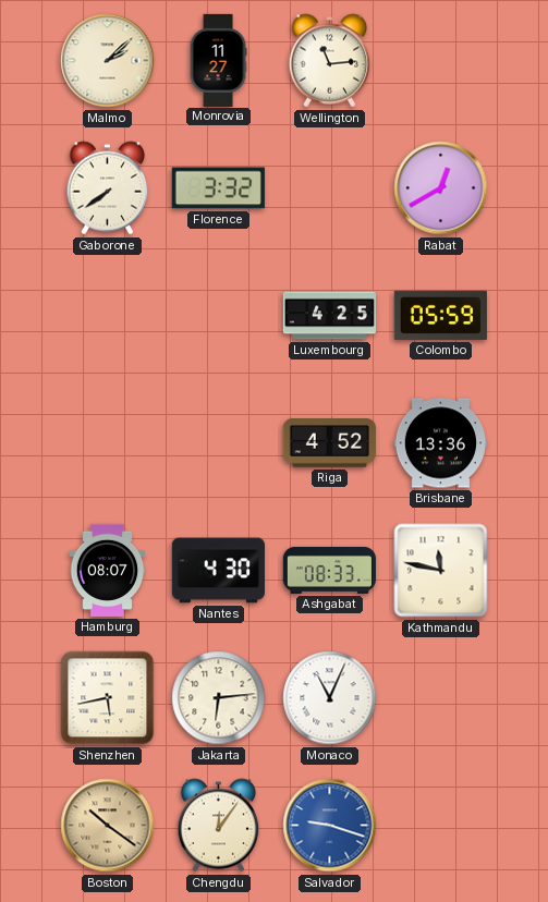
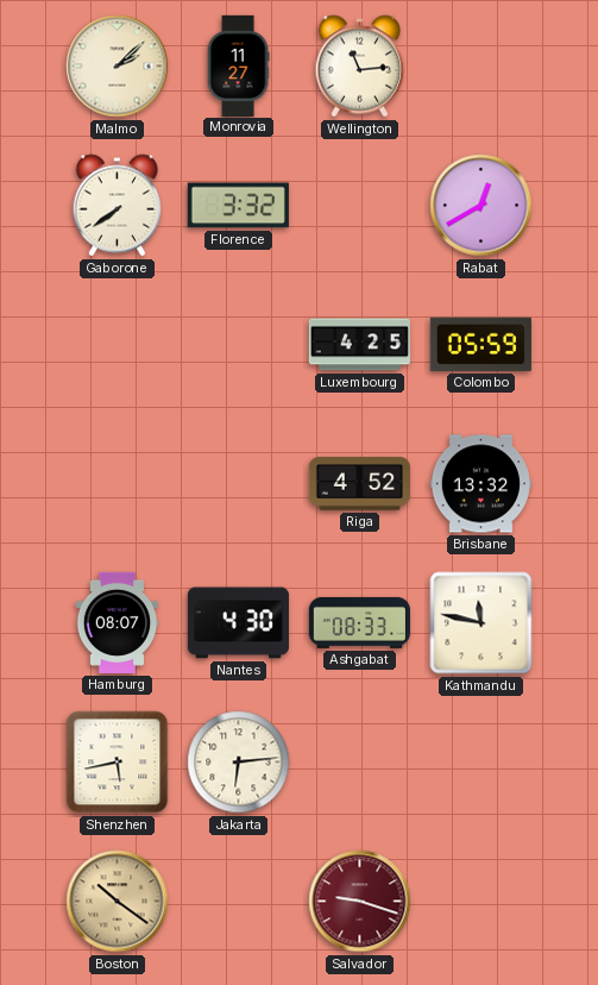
Brisbane: 13:36 -> 13:32 (480, 484)
Monaco: 11:04 -> none (330, 698)
Chengdu: 12:06 -> none (219, 826)
Salvador dial: blue -> burgundy (360, 902)
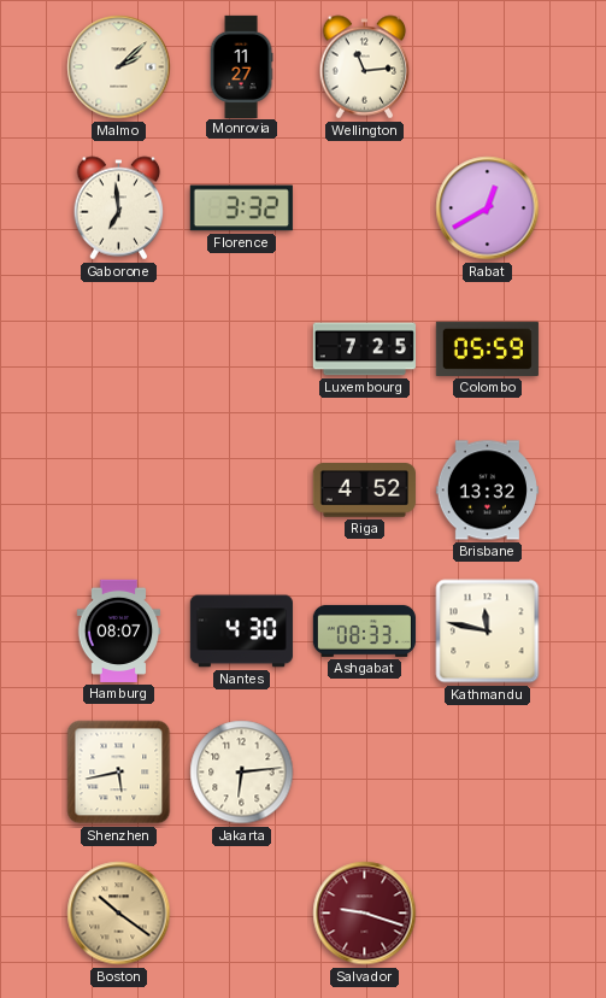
Gaborone: 7:39 -> 6:59 (119, 209)
Luxembourg: 4:25 -> 7:25 (364, 350)
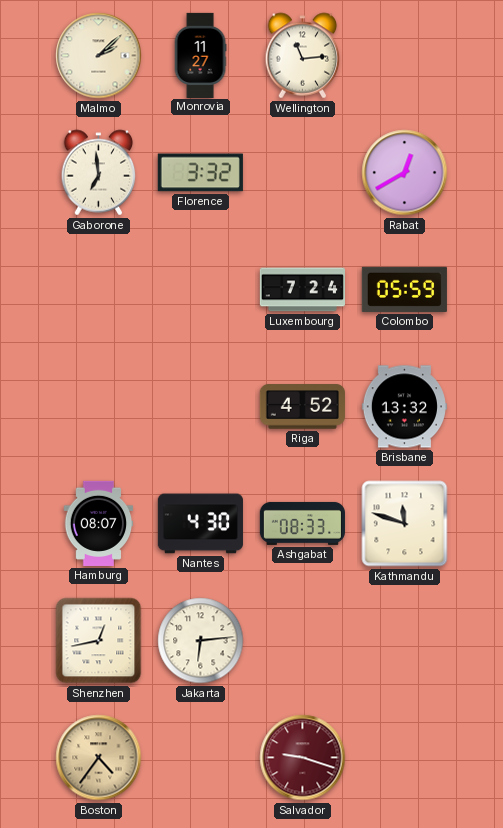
Luxembourg: 7:25 -> 7:24 (302, 290)
Kathmandu: 11:47 -> 11:48 (405, 524)
Shenzhen: 5:43 -> 12:43 (99, 641)
Boston: 10:21 -> 4:36 (99, 758)
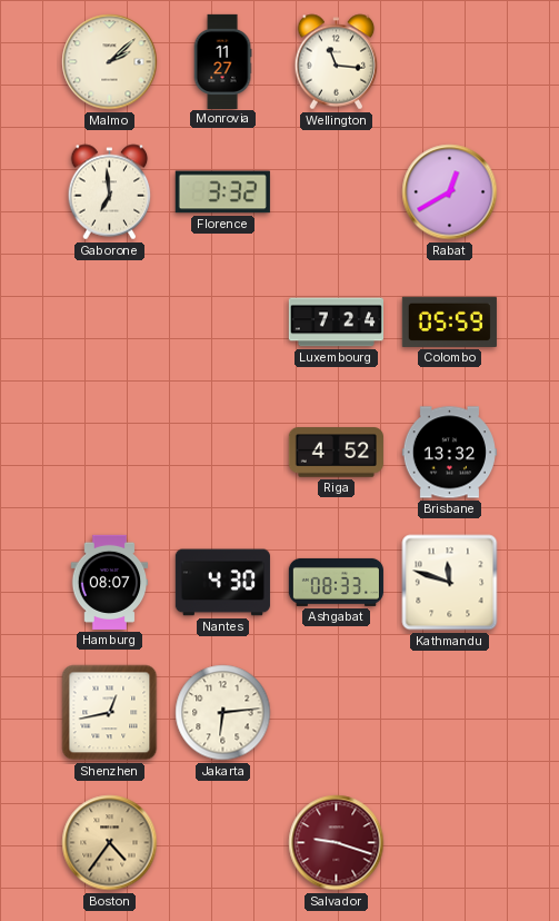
Wellington: 11:14 -> 11:16 (337, 62)
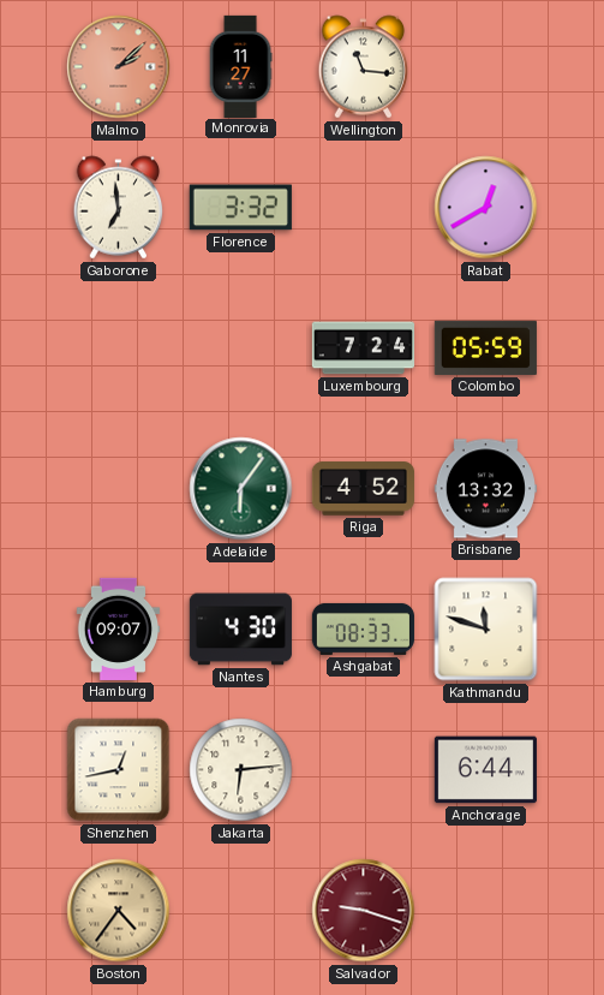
Malmo dial: cream -> salmon (119, 67)
Adelaide: none -> 6:06 (241, 489)
Hamburg: 08:07 -> 09:07 (119, 628)
Anchorage: none -> 6:44 (485, 770)
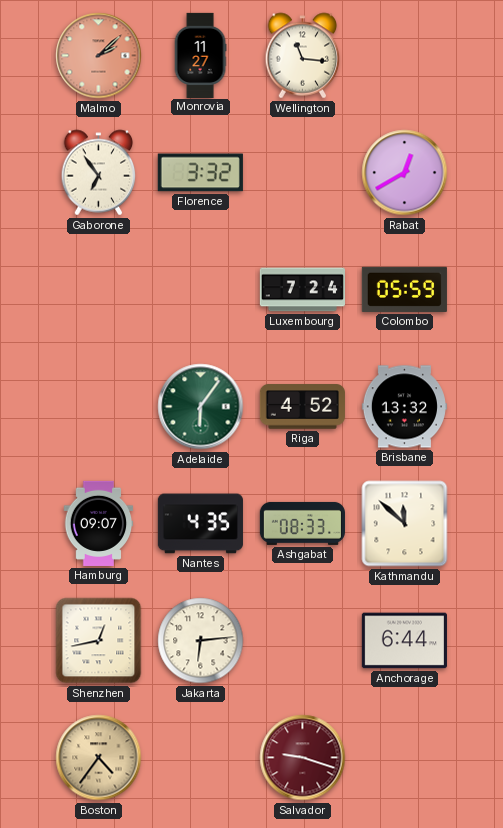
Gaborone: 6:59 -> 6:54 (99, 173)
Nantes: 4:30 -> 4:35 (200, 524)
Kathmandu: 11:48 -> 11:52 (405, 524)
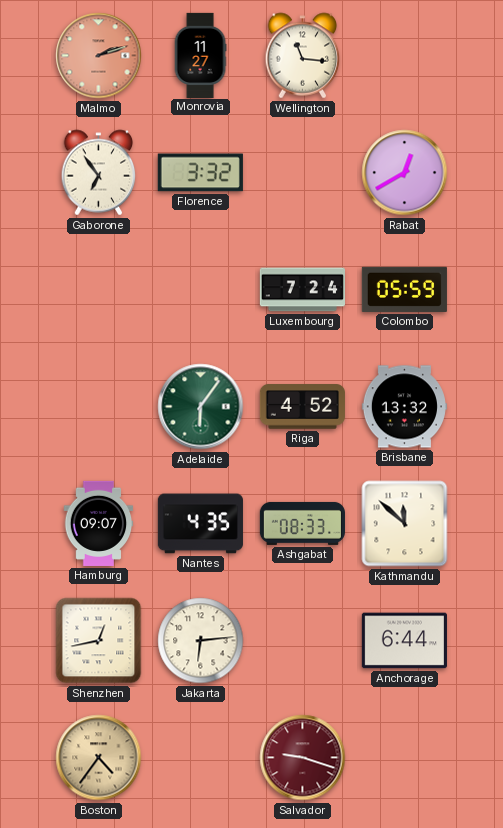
Malmo: 2:08 -> 2:12 (99, 56)
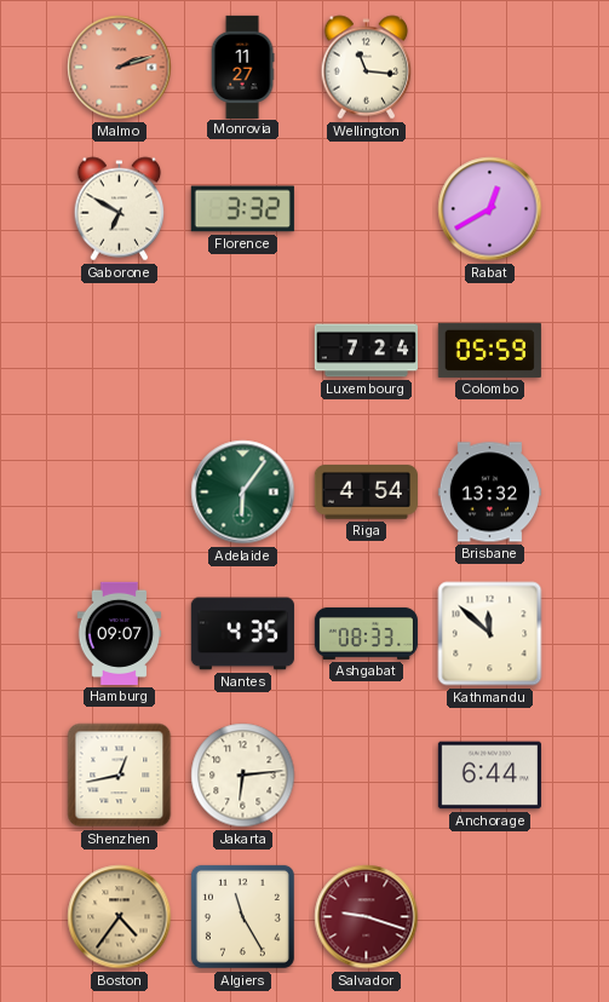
Gaborone: 6:54 -> 6:50 (120, 209)
Riga: 4:52 -> 4:54 (366, 493)
Algiers: none -> 11:25 (242, 916)
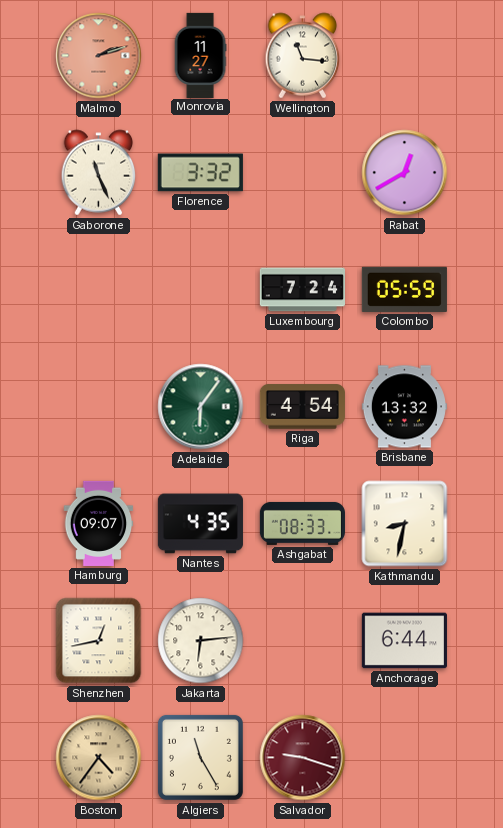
Gaborone: 6:50 -> 11:26 (99, 173)
Kathmandu: 11:52 -> 8:32 (405, 524)
